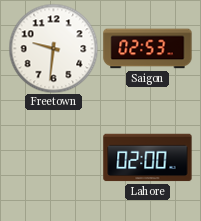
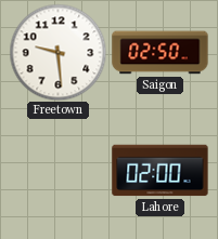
Freetown: 9:31 -> 9:29 (57, 52)
Saigon: 02:53 -> 02:50 (161, 53)
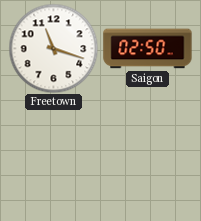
Freetown: 9:29 -> 11:18 (53, 48)
Lahore: 02:00 -> none (161, 171)
